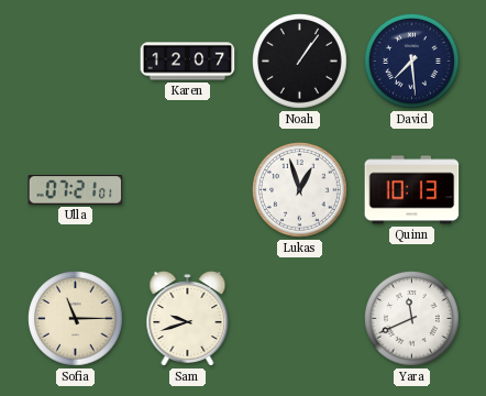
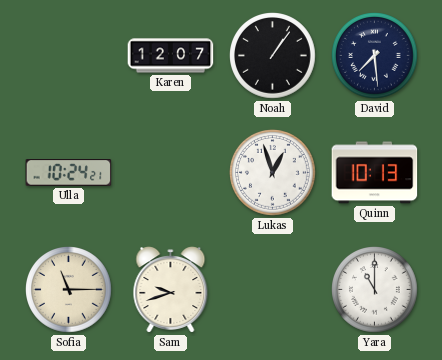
Ulla: 07:21 -> 10:24 (69, 173)
Yara: 11:41 -> 11:00 (375, 290)
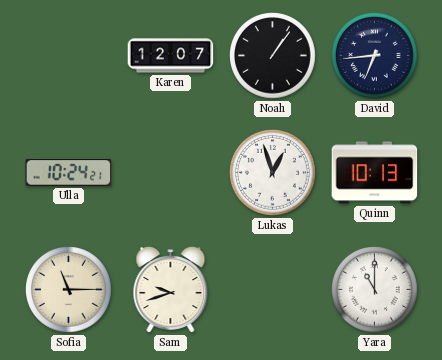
David: 7:29 -> 6:44 (375, 56)
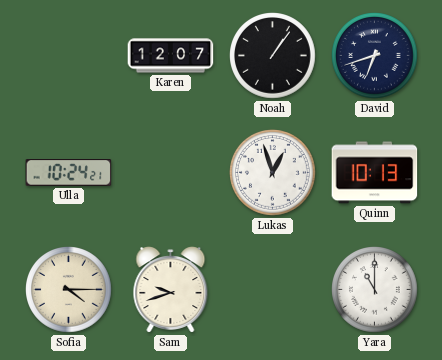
David: 6:44 -> 6:42 (375, 56)
Sofia: 11:15 -> 4:15 (69, 290)
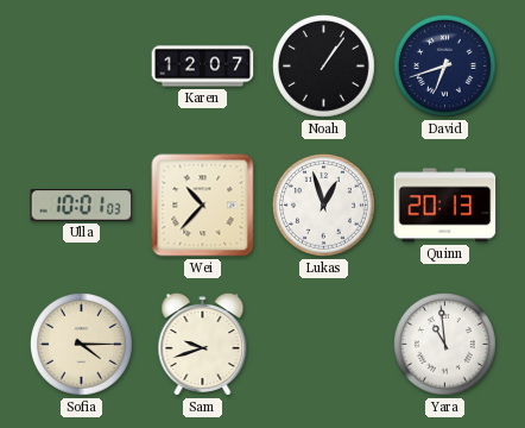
Ulla: 10:24 -> 10:01 (82, 206)
Wei: none -> 10:37 (203, 206)
Quinn: 10:13 -> 20:13 (445, 206)
Yara: 11:00 -> 10:59 (445, 345)
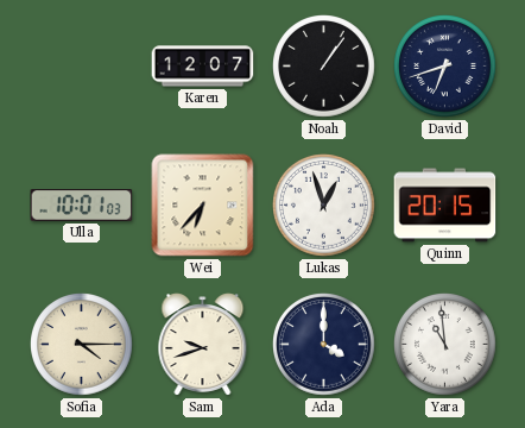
Wei: 10:37 -> 6:37 (203, 206)
Quinn: 20:13 -> 20:15 (445, 206)
Ada: none -> 4:00 (324, 345)
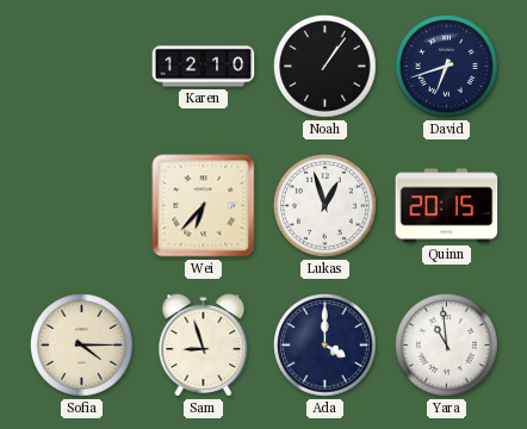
Karen: 12:07 -> 12:10 (204, 67)
Ulla: 10:01 -> none (82, 206)
Sam: 9:42 -> 8:57 (204, 346)
